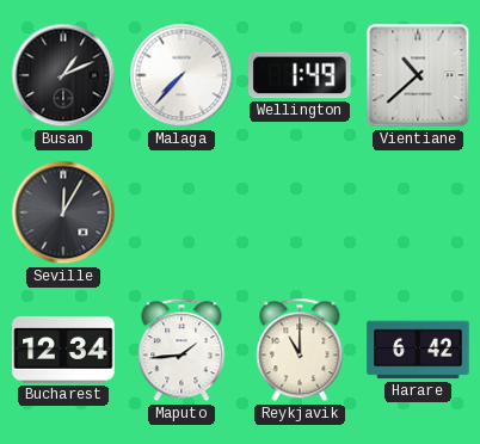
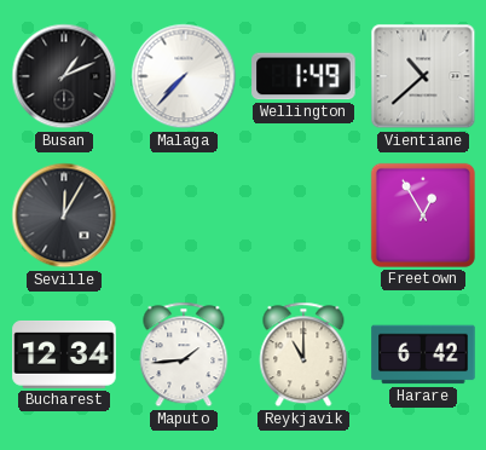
Freetown: none -> 12:55 (423, 215)
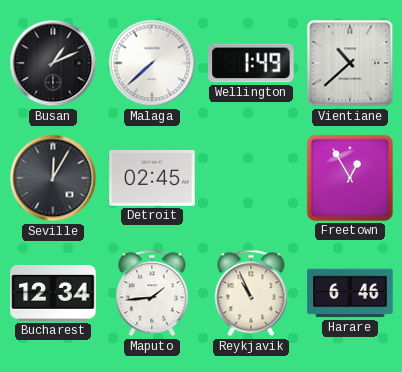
Malaga: 7:37 -> 7:38 (152, 63)
Detroit: none -> 02:45 (152, 179)
Reykjavik: 11:00 -> 10:56 (251, 293)
Harare: 6:42 -> 6:46 (350, 293)
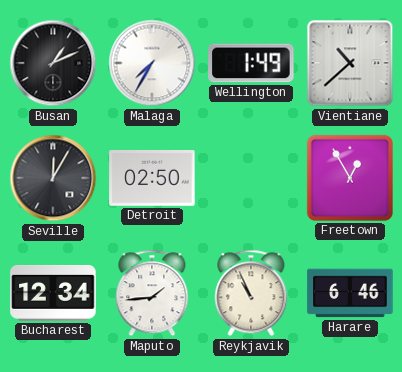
Malaga: 7:38 -> 7:35 (152, 63)
Detroit: 02:45 -> 02:50 (152, 179)
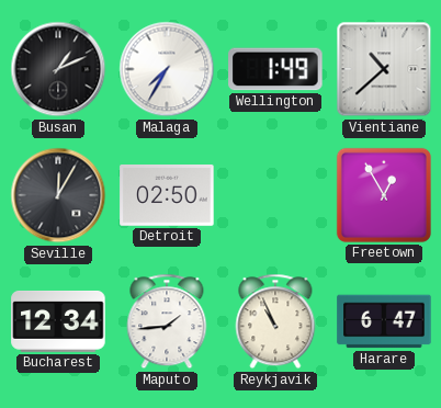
Harare: 6:46 -> 6:47 (384, 321)
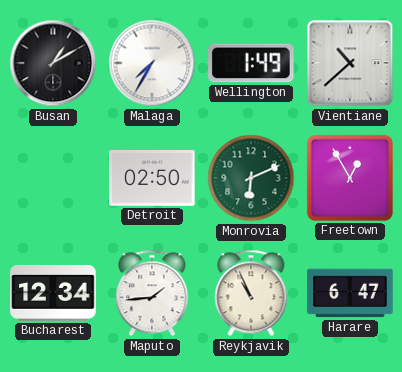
Busan: 1:11 -> 1:10 (53, 63)
Seville: 12:05 -> none (58, 195)
Monrovia: none -> 6:11 (251, 178)
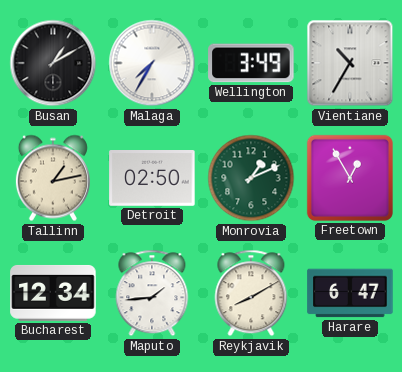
Wellington: 1:49 -> 3:49 (251, 63)
Vientiane: 10:38 -> 10:35 (350, 63)
Tallinn: none -> 1:13 (53, 178)
Monrovia: 6:11 -> 1:11 (251, 178)
Reykjavik: 10:56 -> 8:10 (251, 293)
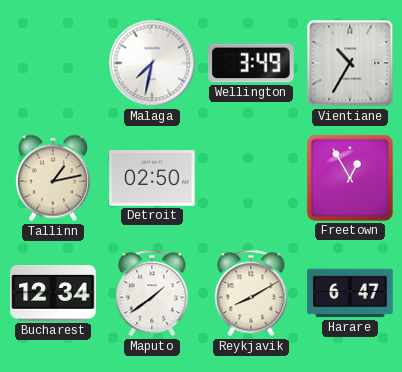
Busan: 1:10 -> none (53, 63)
Malaga: 7:35 -> 7:32 (152, 63)
Monrovia: 1:11 -> none (251, 178)
Maputo: 1:44 -> 1:39 (152, 293)
